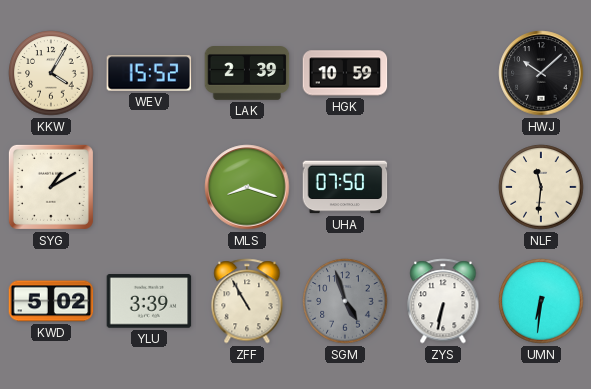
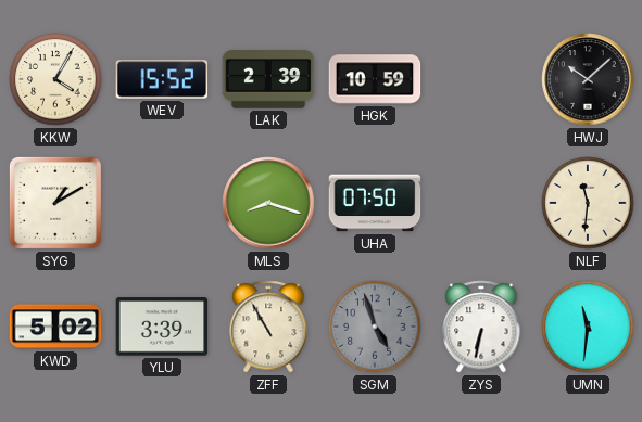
UMN: 6:31 -> 11:31 (588, 327)
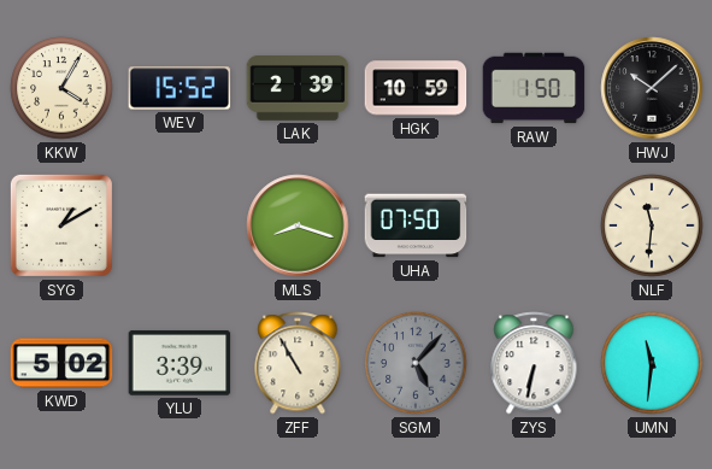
RAW: none -> 1:50 (534, 88)
SGM: 4:57 -> 5:07 (416, 363)
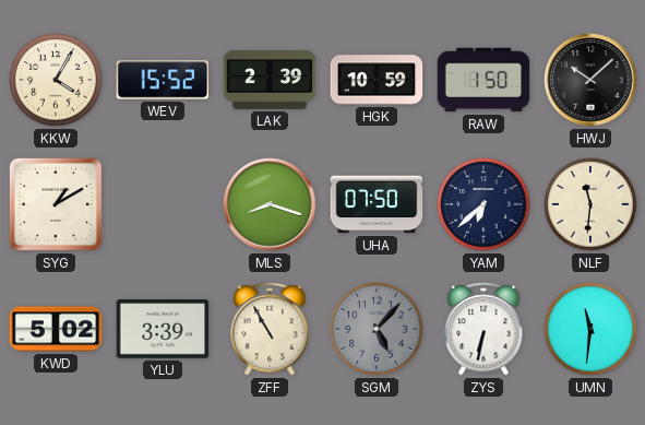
YAM: none -> 6:38 (483, 204)
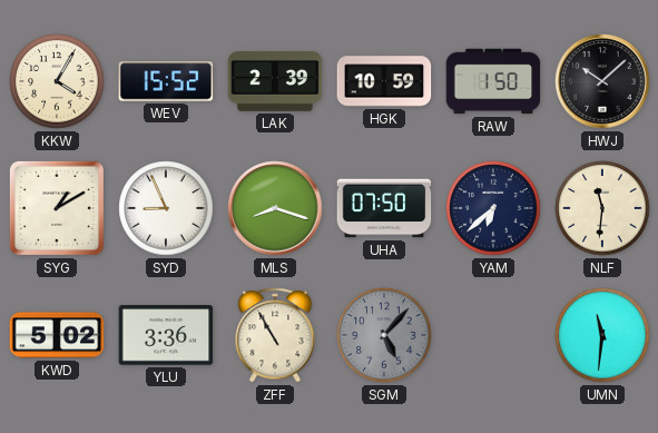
SYD: none -> 8:56 (166, 208)
YLU: 3:39 -> 3:36 (166, 335)
ZYS: 6:32 -> none (483, 329)
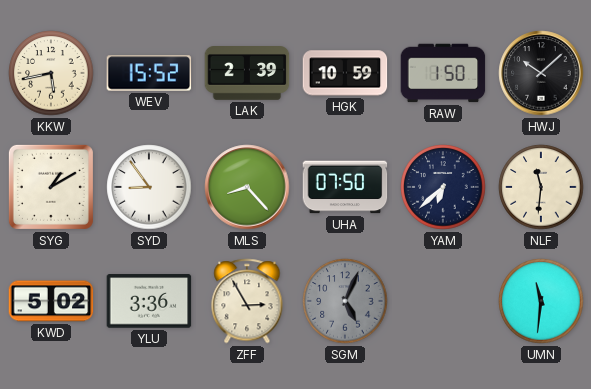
KKW: 4:05 -> 5:43 (51, 73)
SYD: 8:56 -> 8:54 (149, 187)
MLS: 8:18 -> 8:23 (247, 187)
ZFF: 10:55 -> 2:55 (247, 301)
SGM: 5:07 -> 5:04 (345, 301)
